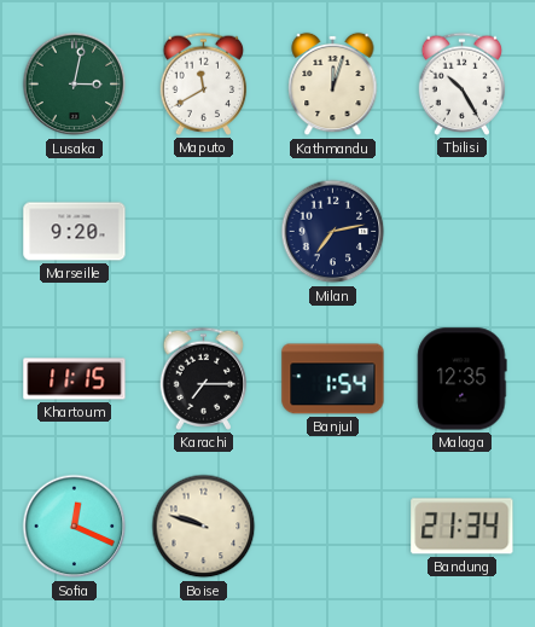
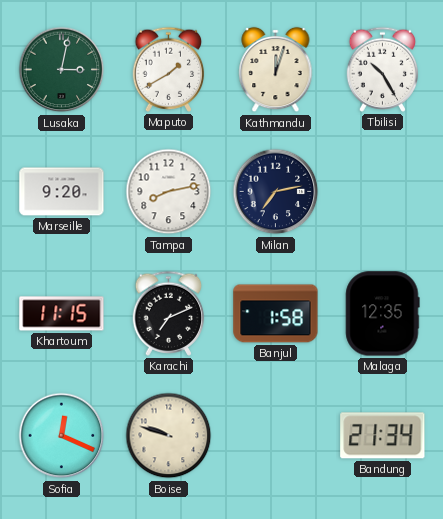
Maputo: 11:40 -> 1:40 (169, 69)
Tampa: none -> 8:13 (169, 192)
Karachi: 7:15 -> 7:11 (169, 313)
Banjul: 1:54 -> 1:58 (276, 314)
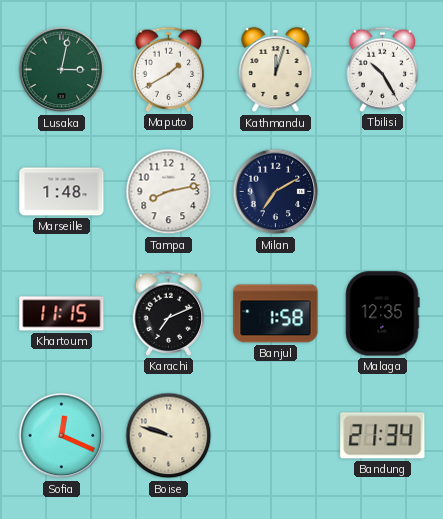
Marseille: 9:20 -> 1:48 (62, 192)
Milan: 7:13 -> 7:10 (276, 192)
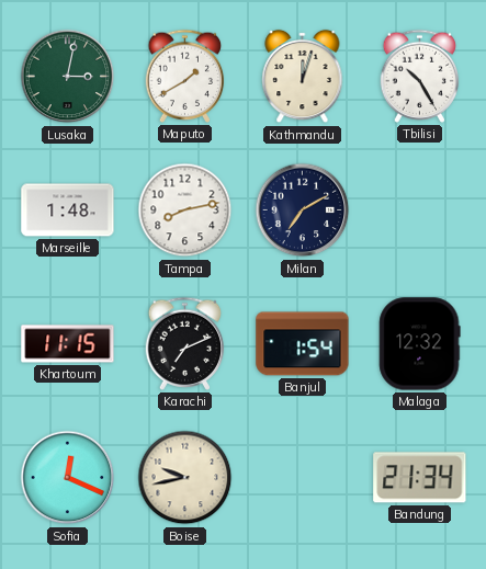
Banjul: 1:58 -> 1:54 (303, 344)
Malaga: 12:35 -> 12:32 (420, 344)
Boise: 9:48 -> 9:43 (185, 478)
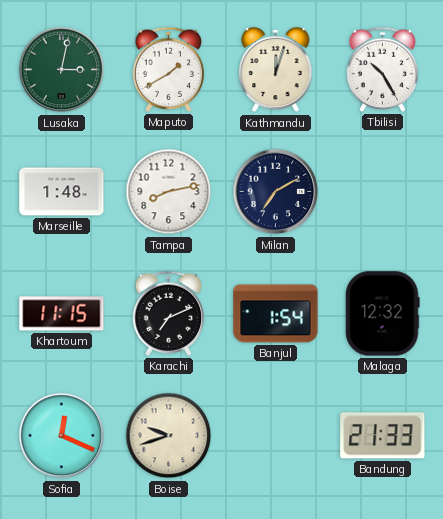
Boise: 9:43 -> 9:42 (169, 436)
Bandung: 21:34 -> 21:33 (383, 436)
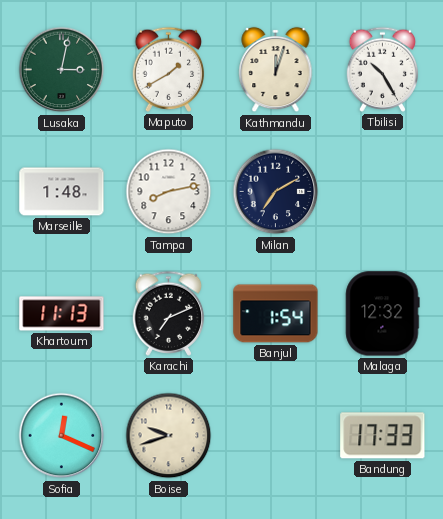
Khartoum: 11:15 -> 11:13 (62, 314)
Bandung: 21:33 -> 17:33 (383, 436)
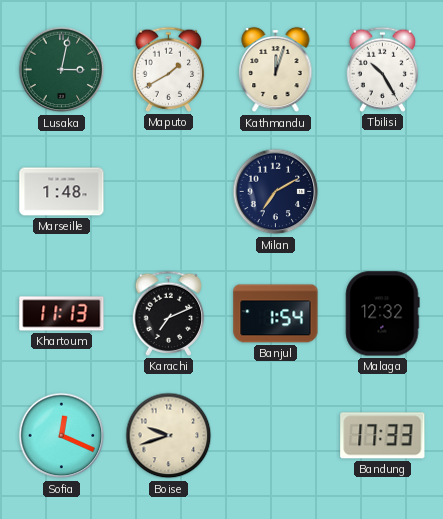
Tampa: 8:13 -> none (169, 192)
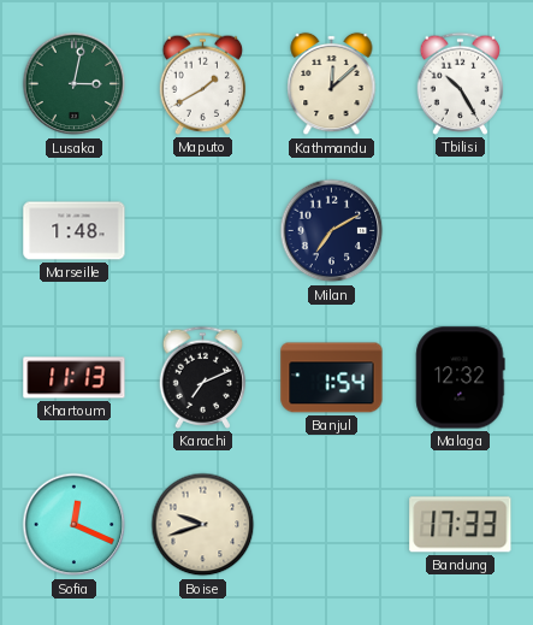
Kathmandu: 12:03 -> 12:08 (332, 84)
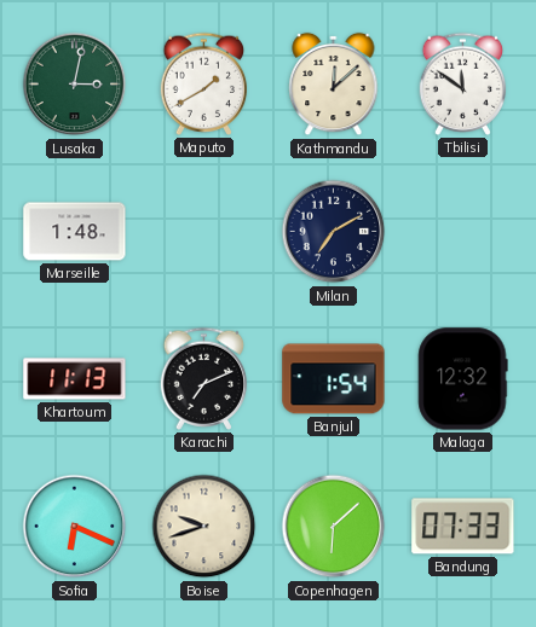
Tbilisi: 10:25 -> 11:51 (463, 83)
Sofia: 12:19 -> 6:19 (75, 527)
Copenhagen: none -> 6:08 (334, 527)
Bandung: 17:33 -> 07:33 (463, 527)
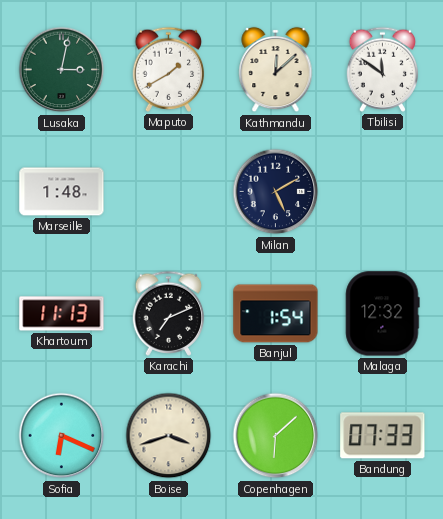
Milan: 7:10 -> 5:10 (276, 192)
Boise: 9:42 -> 3:42 (169, 436)
